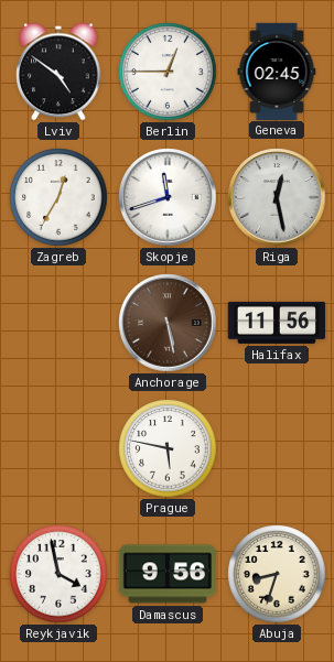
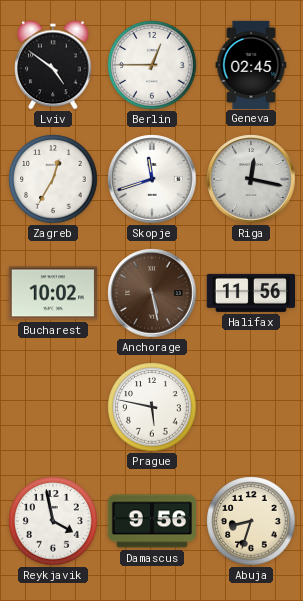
Riga: 12:28 -> 12:17 (251, 179)
Bucharest: none -> 10:02 (52, 293)
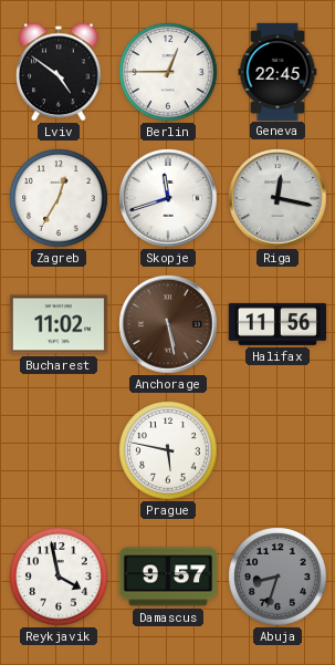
Geneva: 02:45 -> 22:45 (278, 71)
Bucharest: 10:02 -> 11:02 (57, 324)
Damascus: 9:56 -> 9:57 (167, 576)
Abuja dial: cream -> grey (278, 576)
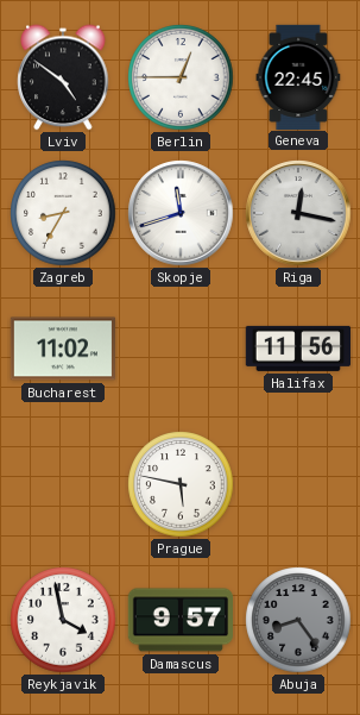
Zagreb: 12:35 -> 8:35 (63, 213)
Anchorage: 5:28 -> none (168, 324)
Abuja: 8:33 -> 8:24 (298, 620)
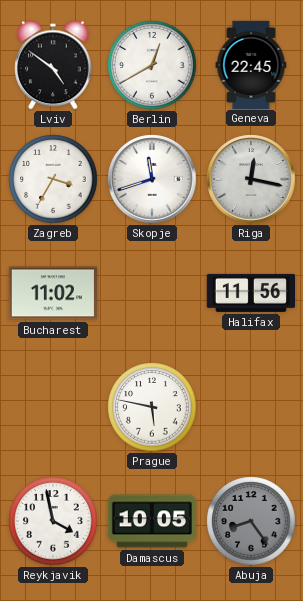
Berlin: 12:45 -> 12:40 (152, 65)
Zagreb: 8:35 -> 3:35 (53, 179)
Damascus: 9:57 -> 10:05 (151, 521)
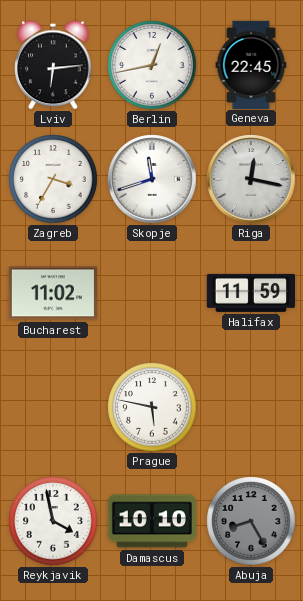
Lviv: 4:51 -> 6:14 (53, 65)
Berlin: 12:40 -> 12:43 (152, 65)
Halifax: 11:56 -> 11:59 (250, 293)
Damascus: 10:05 -> 10:10 (151, 521)
Abuja: 8:24 -> 8:25 (251, 521)
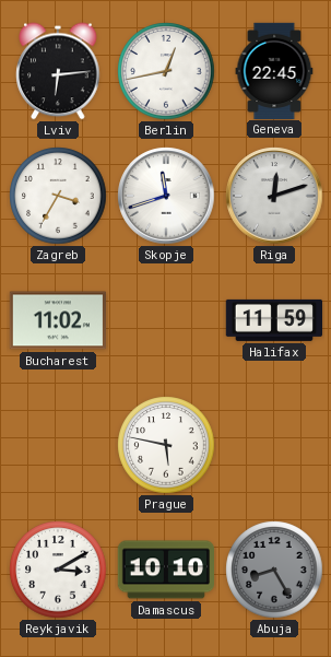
Riga: 12:17 -> 12:12 (274, 196)
Reykjavik: 3:58 -> 3:10 (58, 570)
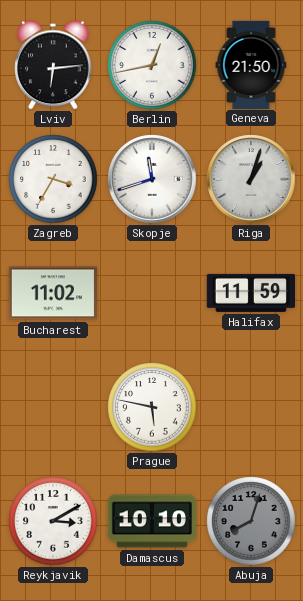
Geneva: 22:45 -> 21:50 (251, 64)
Riga: 12:12 -> 1:03 (251, 179)
Abuja: 8:25 -> 8:03 (251, 521)
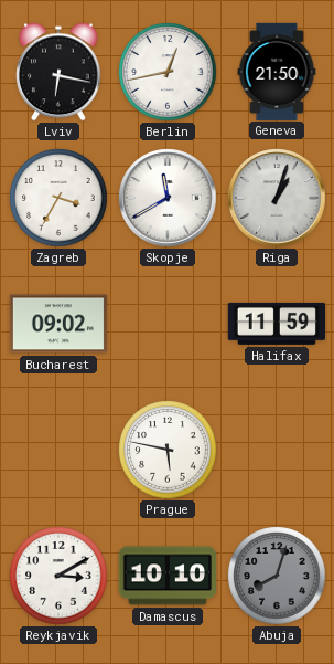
Lviv: 6:14 -> 6:17 (58, 72)
Skopje: 11:42 -> 11:40 (168, 198)
Bucharest: 11:02 -> 09:02 (57, 324)
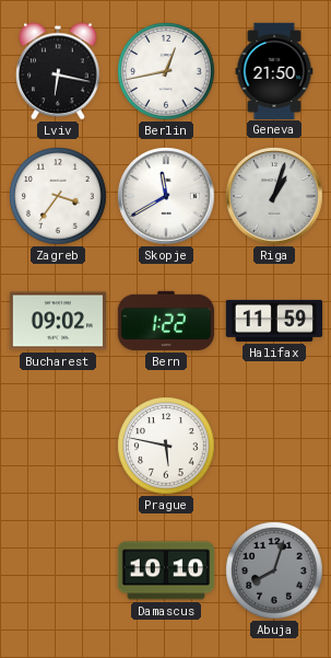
Zagreb: 3:35 -> 3:36 (58, 196)
Bern: none -> 1:22 (165, 321)
Reykjavik: 3:10 -> none (58, 576)
